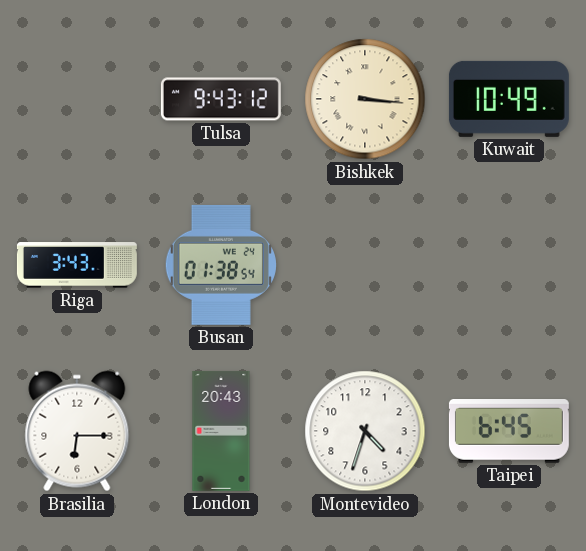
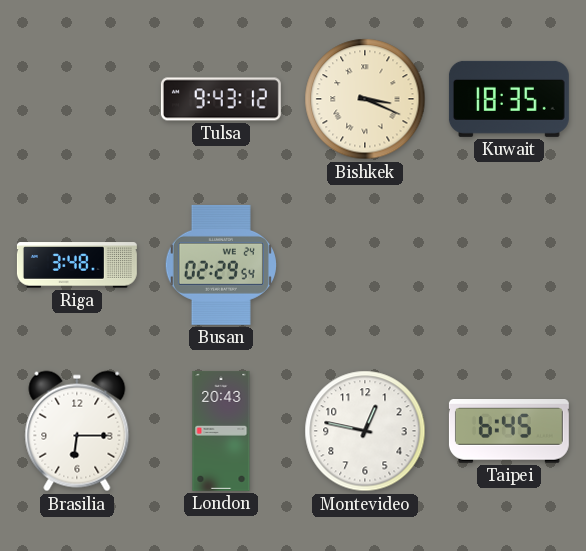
Bishkek: 3:16 -> 3:19 (365, 99)
Kuwait: 10:49 -> 18:35 (509, 99)
Riga: 3:43 -> 3:48 (77, 265)
Busan: 01:38 -> 02:29 (221, 265)
Montevideo: 4:33 -> 12:47 (365, 431)
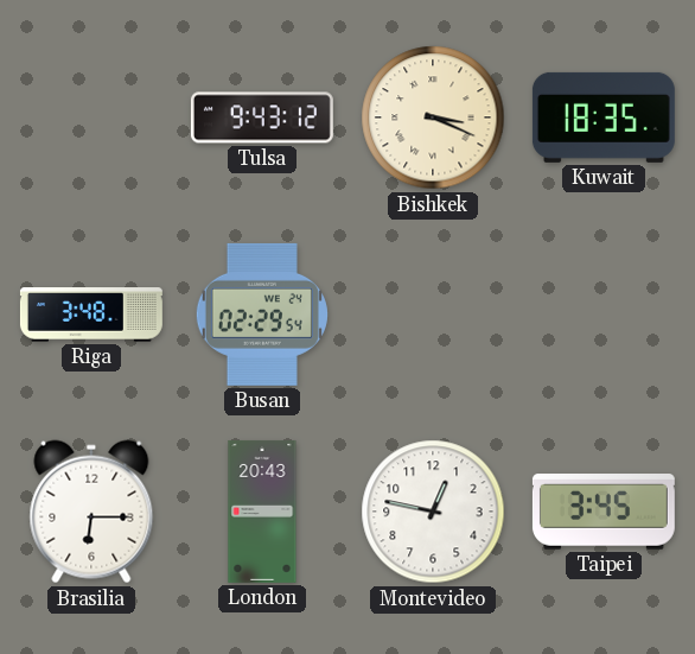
Taipei: 6:45 -> 3:45 (604, 513)
